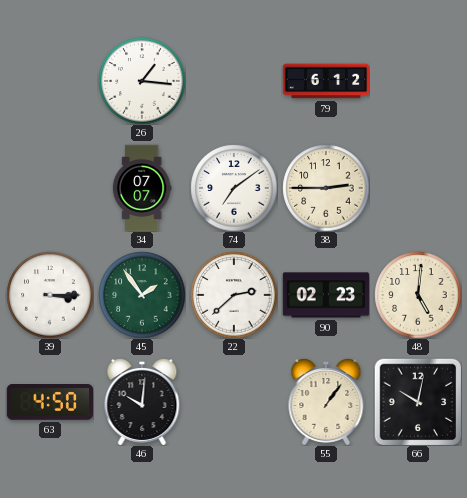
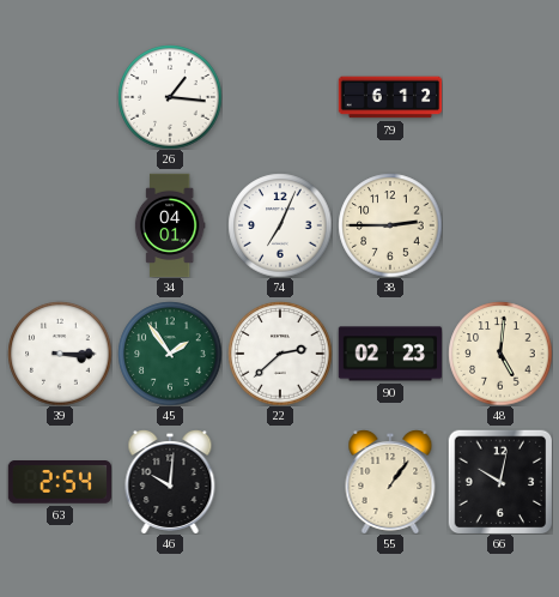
34: 07:07 -> 04:01 (170, 225)
74: 7:09 -> 7:04 (280, 225)
63: 4:50 -> 2:54 (60, 482)
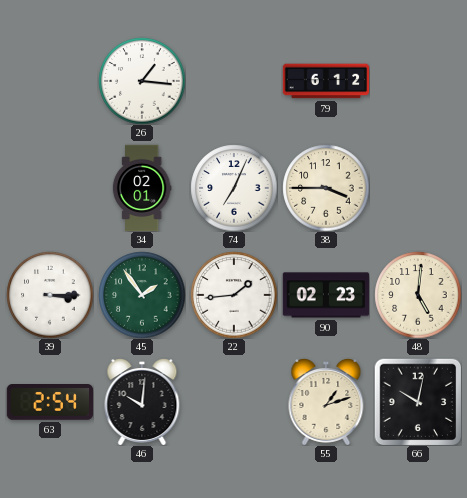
34: 04:01 -> 02:01 (142, 188)
38: 2:45 -> 3:45 (326, 188)
22: 2:38 -> 1:44 (234, 295)
55: 1:06 -> 1:12 (326, 402)
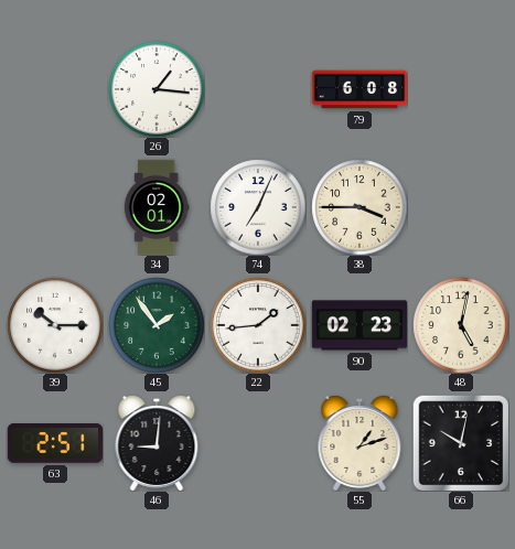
79: 6:12 -> 6:08 (360, 89)
39: 3:15 -> 10:15 (55, 325)
48: 5:01 -> 5:02 (461, 325)
63: 2:54 -> 2:51 (55, 443)
46: 10:01 -> 9:01 (157, 443)
